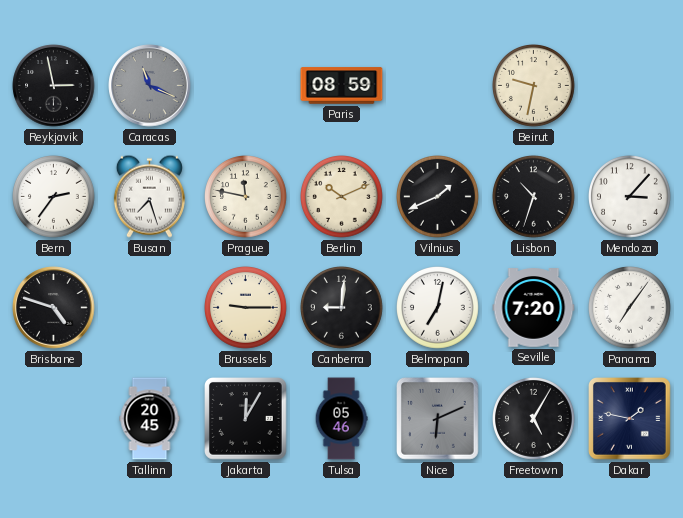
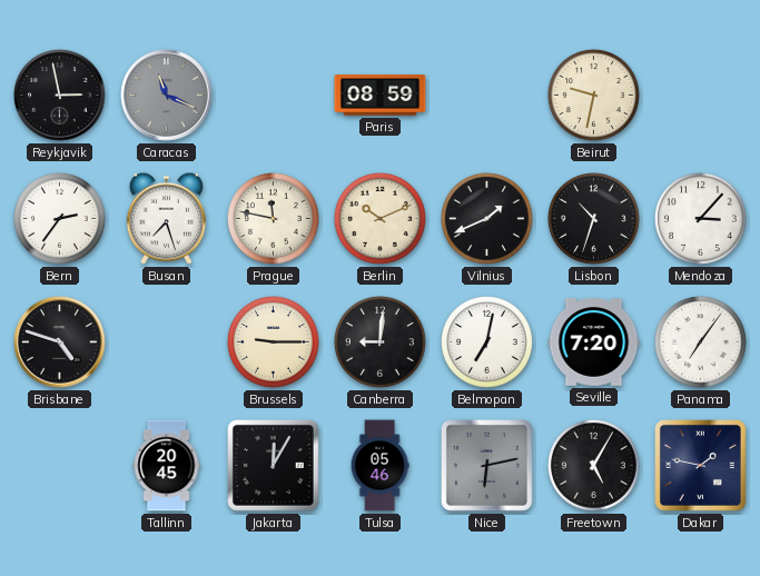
Nice: 6:11 -> 6:13 (487, 466)
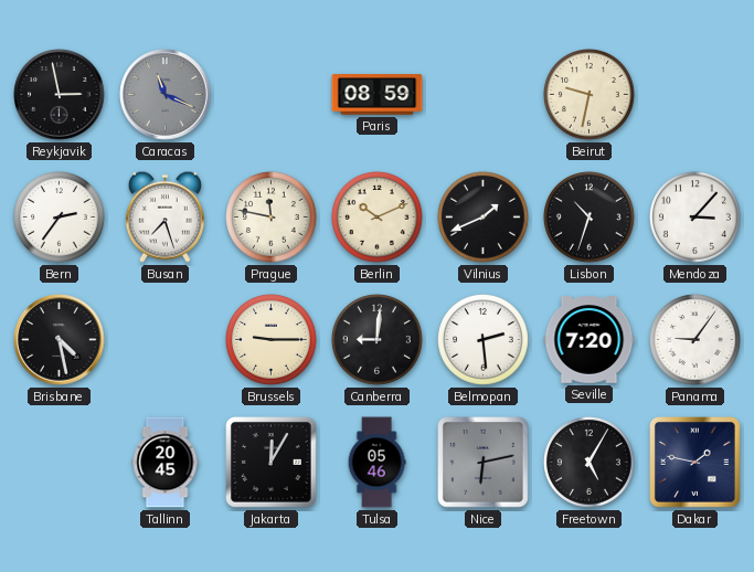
Brisbane: 4:48 -> 4:28 (60, 340)
Belmopan: 7:02 -> 2:29 (484, 340)
Panama: 7:06 -> 9:06 (695, 340)
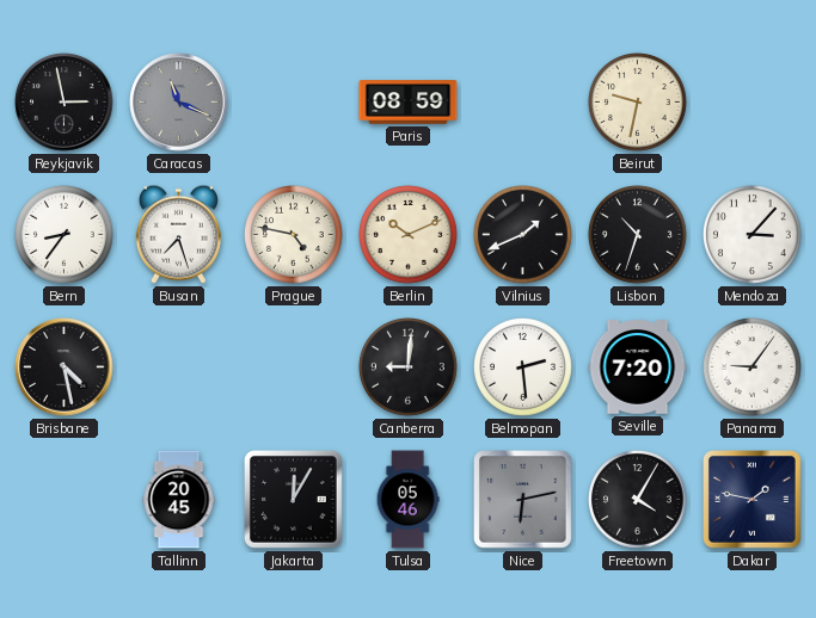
Bern: 2:36 -> 8:36 (65, 235)
Prague: 11:47 -> 4:47 (294, 235)
Brussels: 9:15 -> none (272, 340)
Freetown: 5:05 -> 4:05 (638, 500)
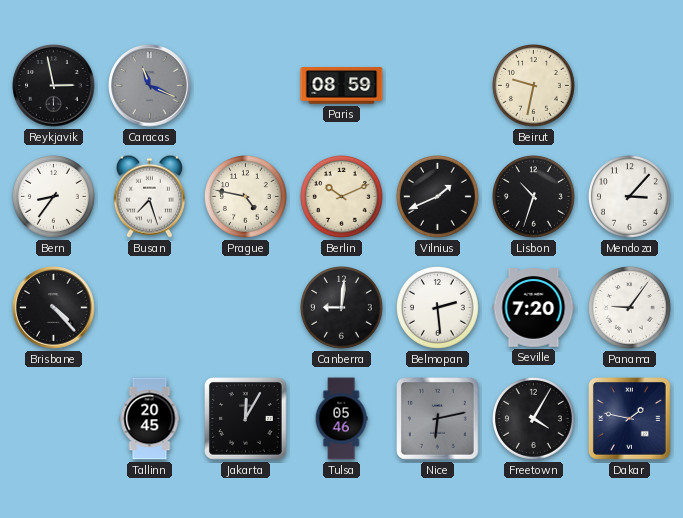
Brisbane: 4:28 -> 4:23 (54, 308)
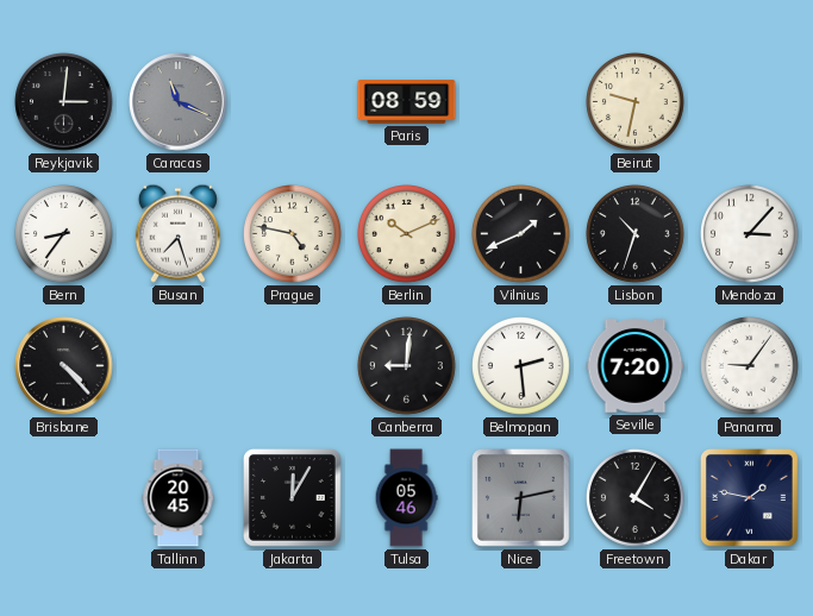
Reykjavik: 2:58 -> 3:01 (64, 102)
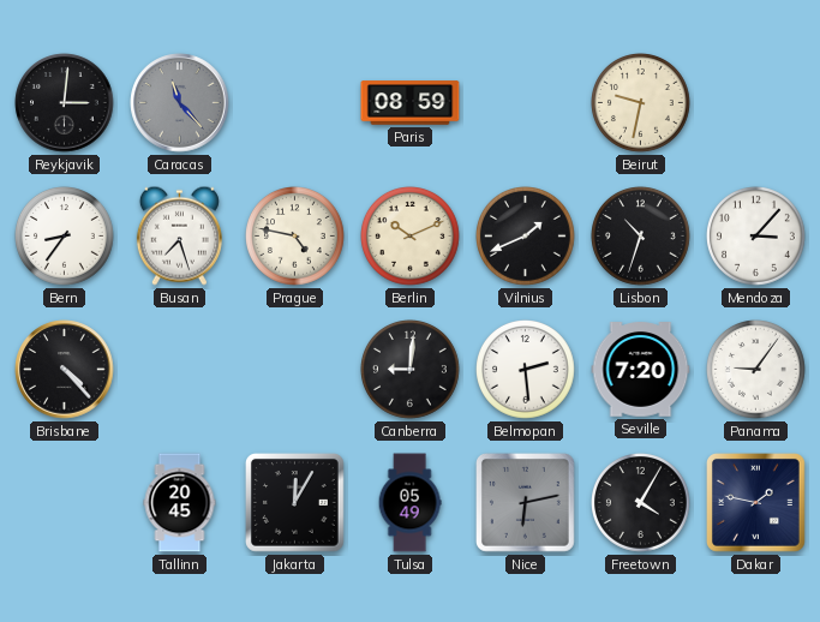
Caracas: 11:19 -> 11:23 (180, 103)
Tulsa: 05:46 -> 05:49 (409, 503)
